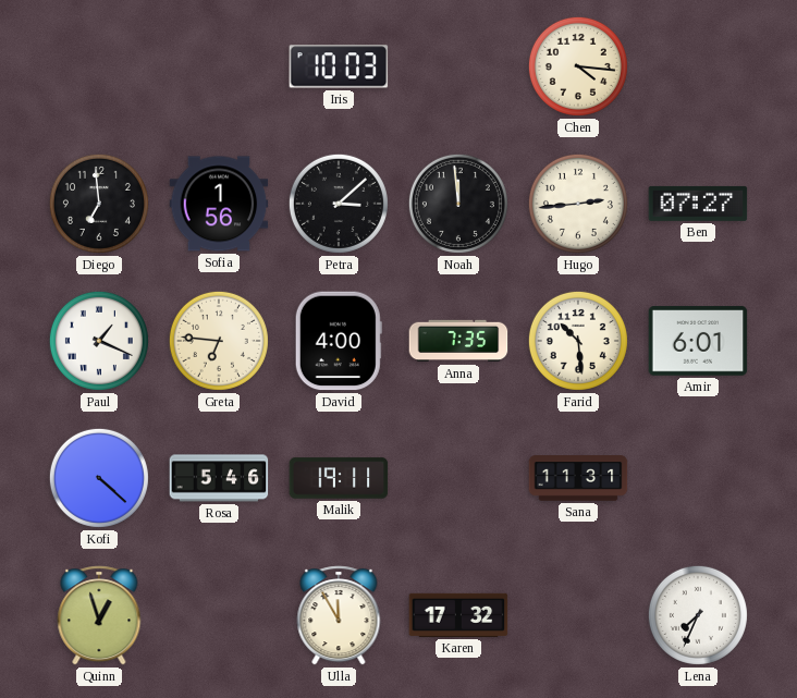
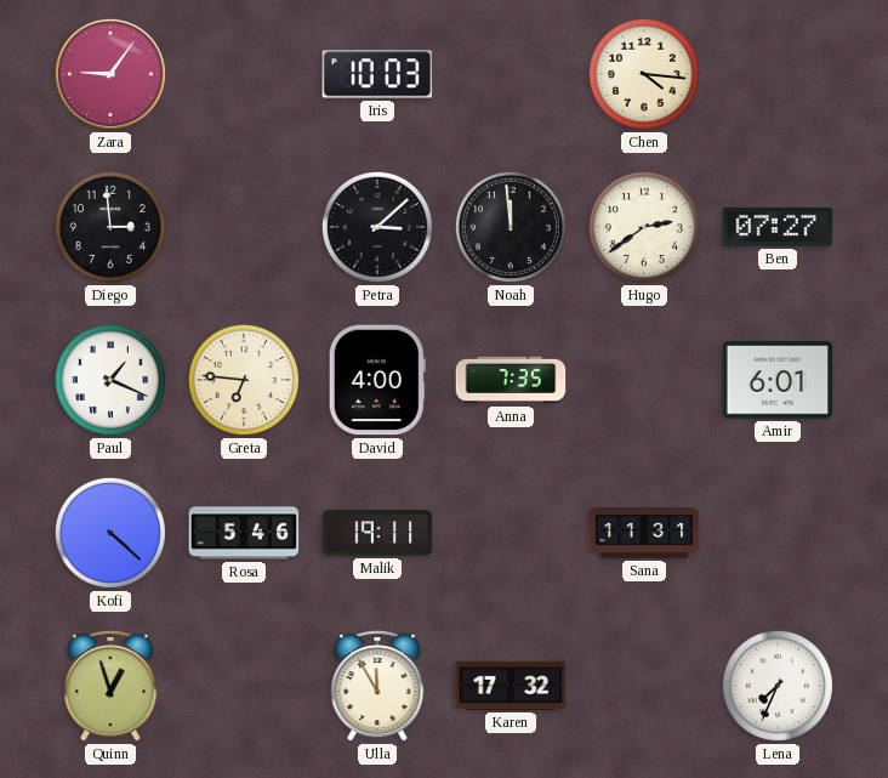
Zara: none -> 9:06 (110, 74)
Diego: 6:59 -> 2:59 (110, 227)
Sofia: 1:56 -> none (219, 204)
Hugo: 2:44 -> 2:39 (644, 227)
Farid: 10:29 -> none (578, 341)
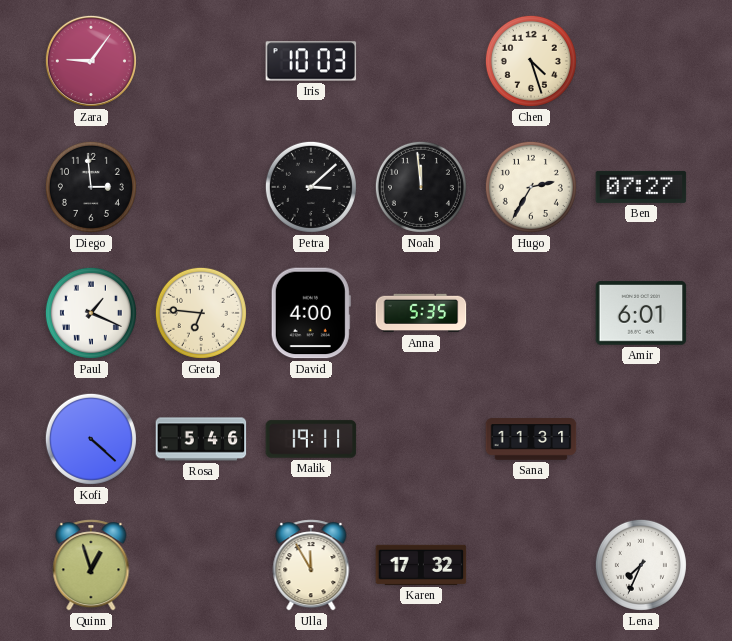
Chen: 4:16 -> 4:27 (531, 61)
Hugo: 2:39 -> 2:35 (531, 187)
Anna: 7:35 -> 5:35 (421, 313)
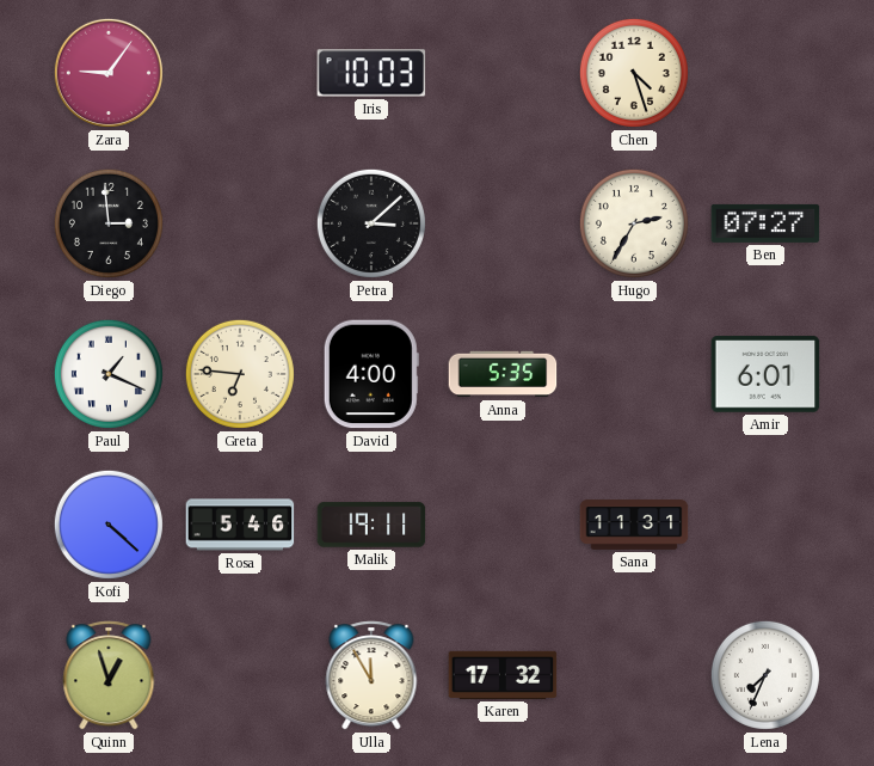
Noah: 11:59 -> none (421, 187)
